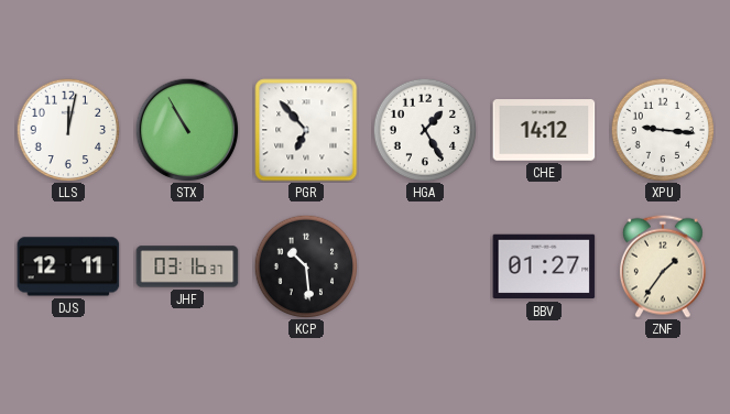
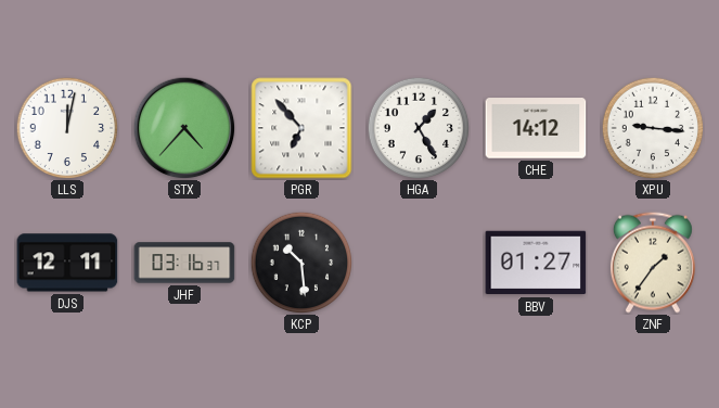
STX: 10:55 -> 4:37 (184, 128)
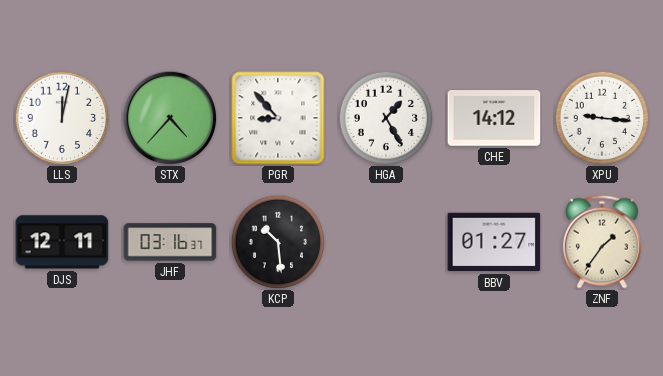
PGR: 6:53 -> 8:53 (278, 118)
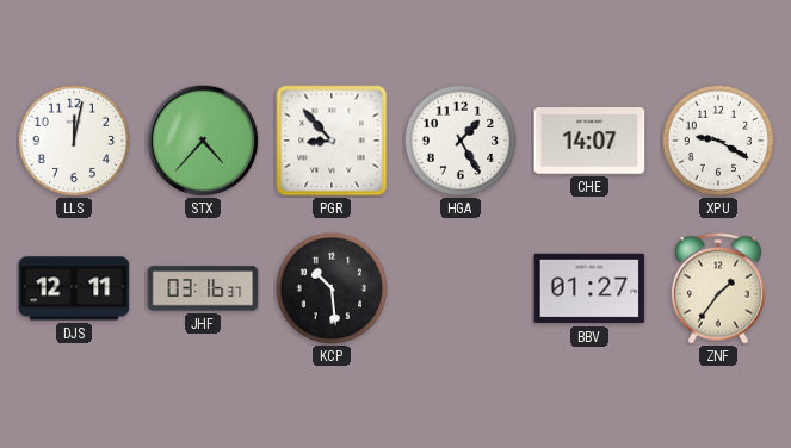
CHE: 14:12 -> 14:07 (589, 141)
XPU: 9:16 -> 9:20 (718, 141)
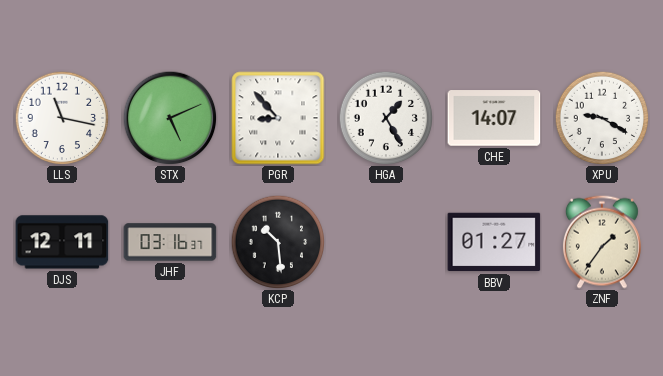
LLS: 12:02 -> 11:17 (62, 118)
STX: 4:37 -> 5:11 (170, 118)
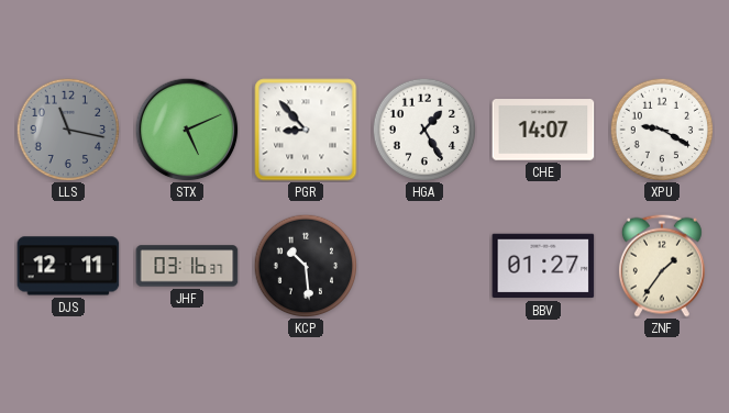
LLS dial: white -> grey (68, 130)
